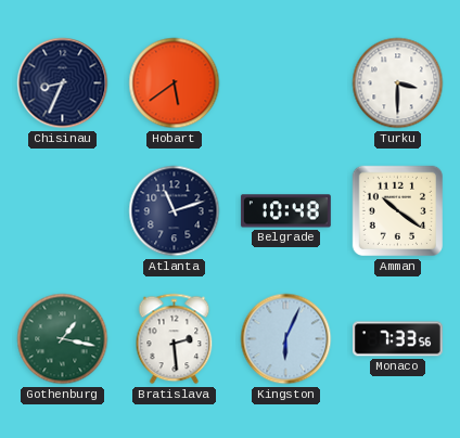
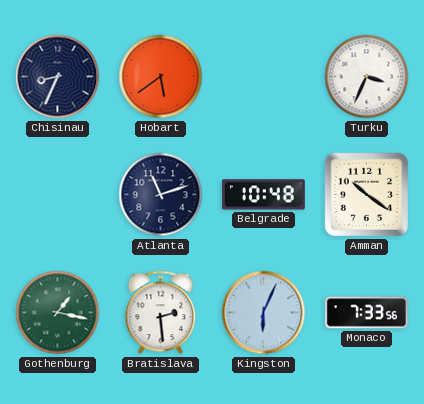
Turku: 3:30 -> 3:34 (367, 77)
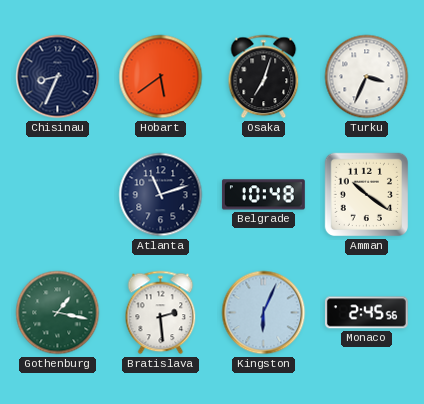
Osaka: none -> 7:03 (264, 77)
Monaco: 7:33 -> 2:45 (366, 313)
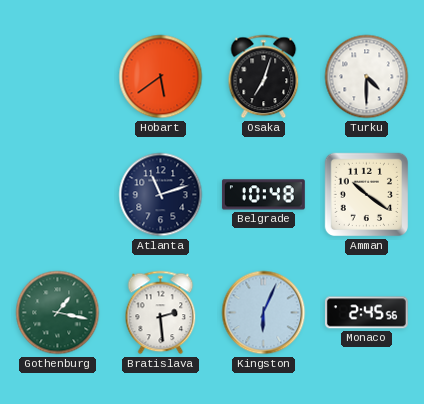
Chisinau: 8:34 -> none (58, 77)
Turku: 3:34 -> 4:30 (367, 77)
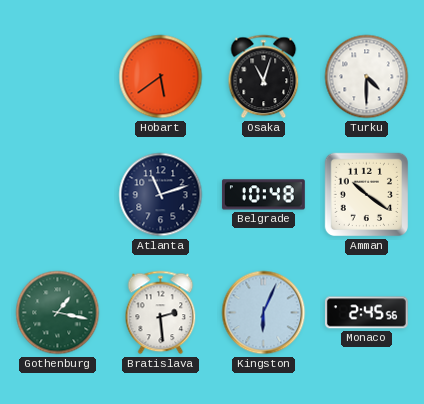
Osaka: 7:03 -> 11:03 (264, 77)
